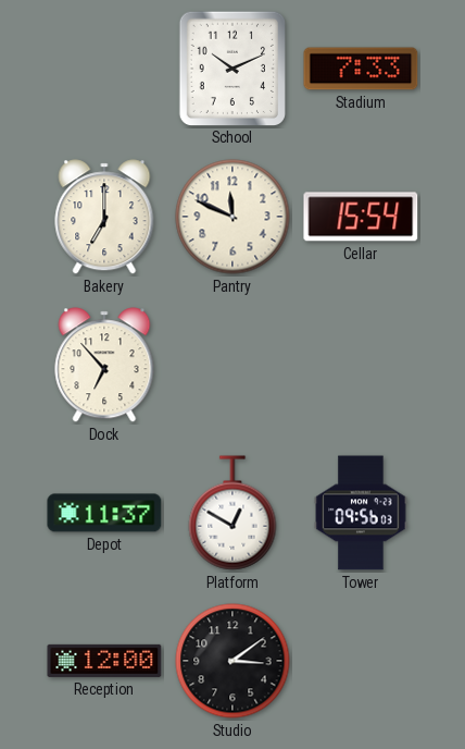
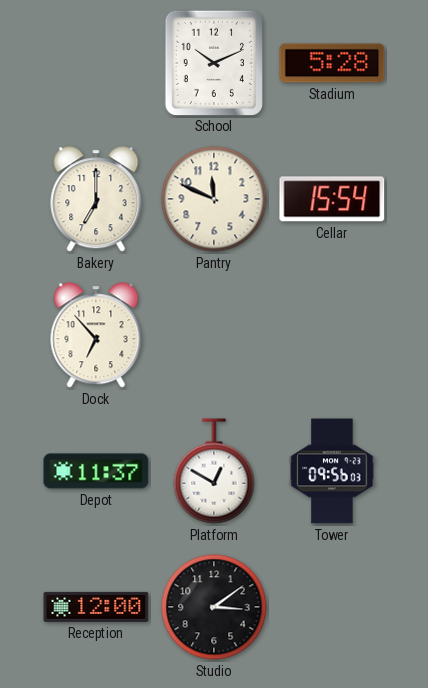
Stadium: 7:33 -> 5:28 (332, 63)
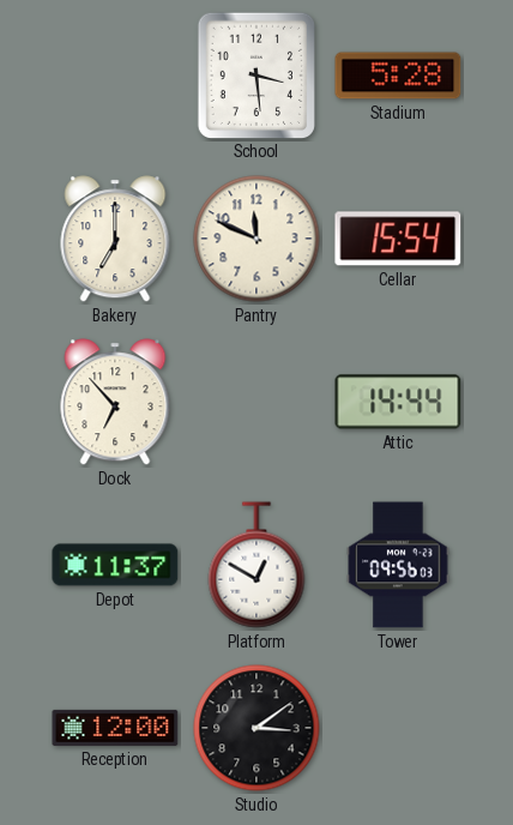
School: 10:11 -> 3:29 (255, 74)
Attic: none -> 14:44 (398, 402)
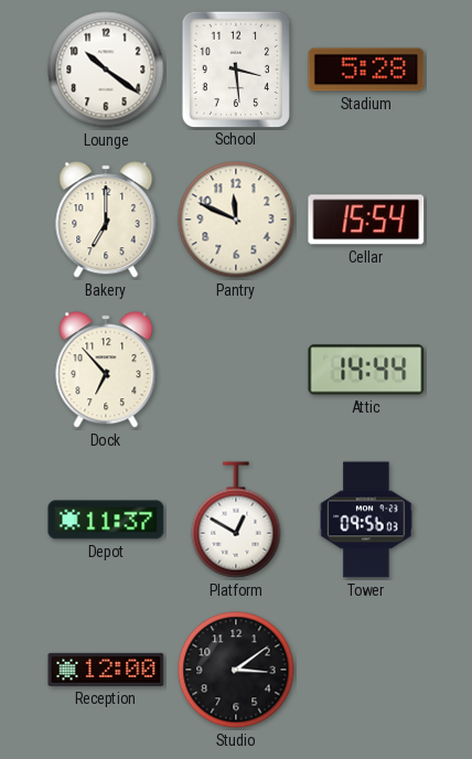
Lounge: none -> 10:21 (106, 70)
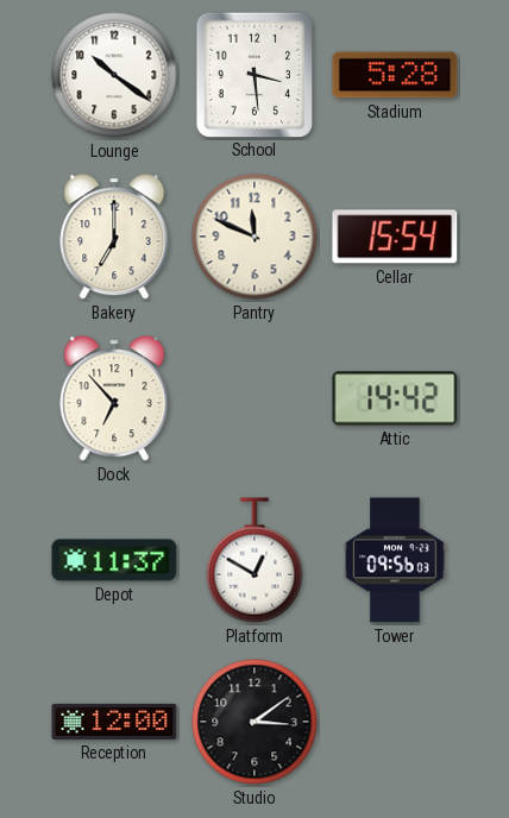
Attic: 14:44 -> 14:42 (395, 398)
